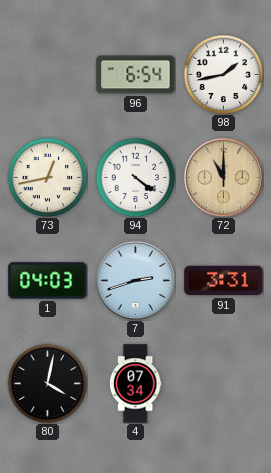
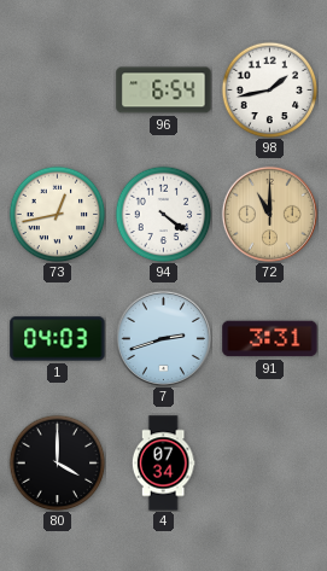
80: 4:02 -> 4:00 (57, 462)
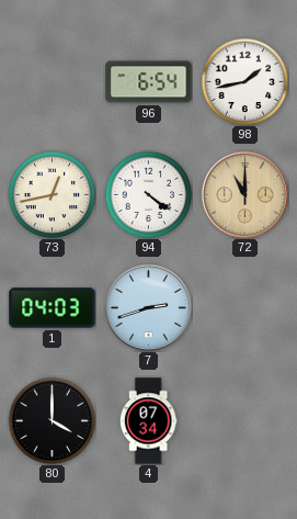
91: 3:31 -> none (270, 339)
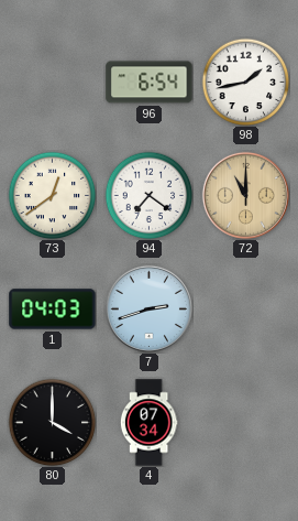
73: 12:43 -> 12:39 (52, 195)
94: 4:21 -> 7:21 (148, 195)
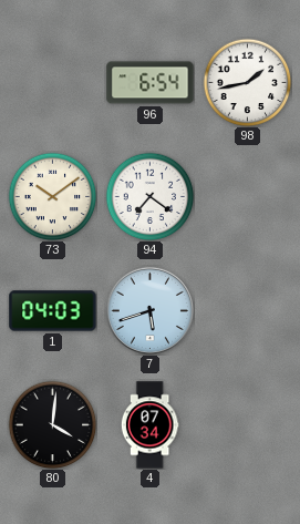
73: 12:39 -> 10:09 (52, 196)
72: 11:00 -> none (245, 195)
7: 2:42 -> 5:42 (149, 310)
80: 4:00 -> 4:01 (52, 424)
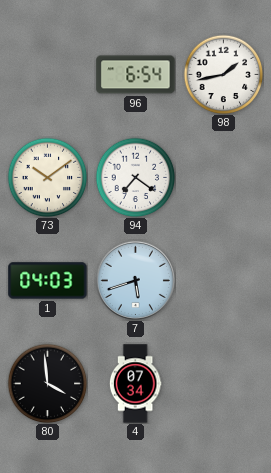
80: 4:01 -> 3:59 (47, 383)
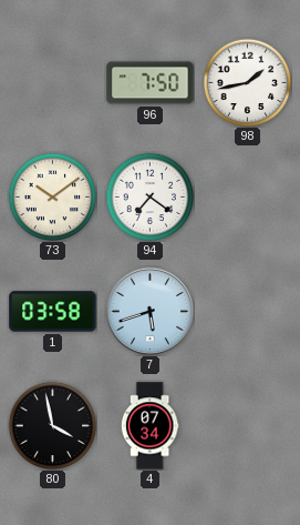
96: 6:54 -> 7:50 (151, 83)
1: 04:03 -> 03:58 (53, 312)
80: 3:59 -> 3:58 (52, 425)
